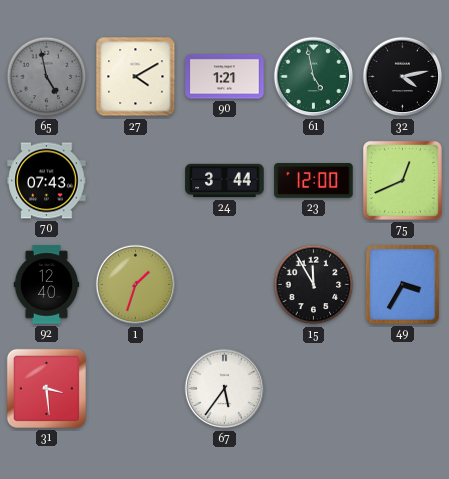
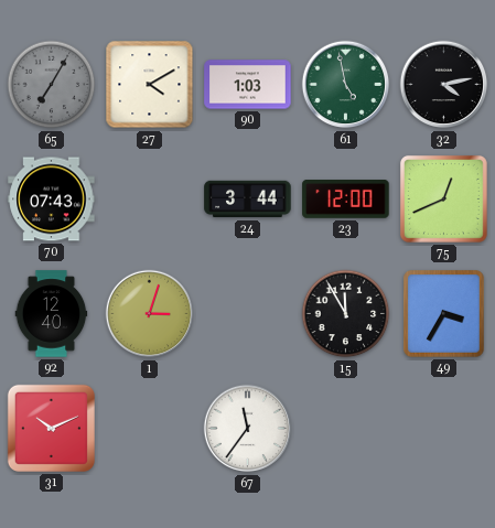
65: 4:58 -> 7:05 (52, 85)
90: 1:21 -> 1:03 (248, 85)
1: 1:33 -> 3:03 (150, 314)
31: 3:29 -> 10:11 (51, 428)
67: 5:36 -> 11:36 (248, 429)
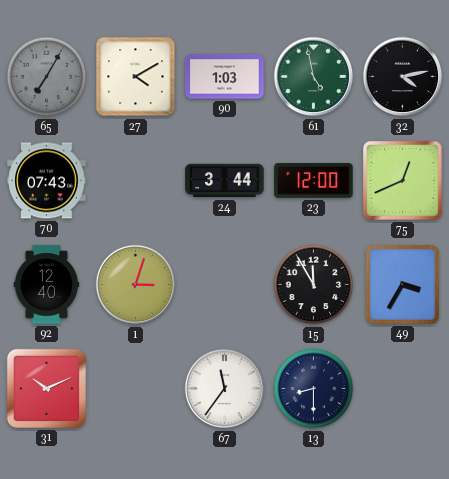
13: none -> 8:30 (314, 389)
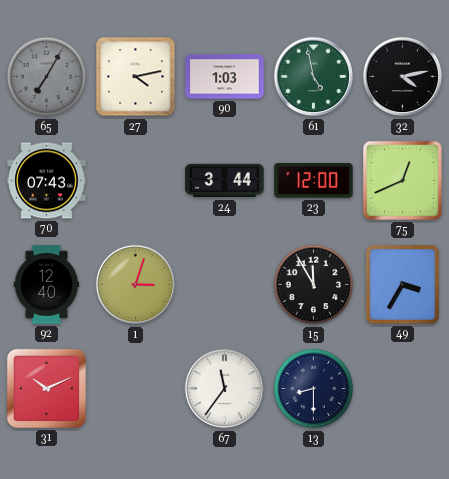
27: 4:10 -> 4:13 (136, 77)
